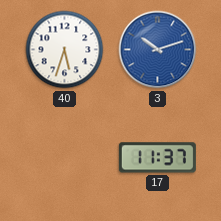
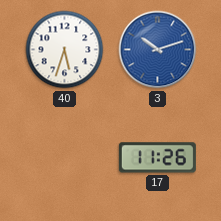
17: 11:37 -> 11:26 (157, 158)
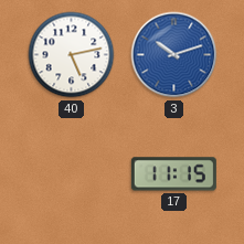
40: 5:33 -> 5:13 (72, 55)
17: 11:26 -> 11:15 (173, 174)
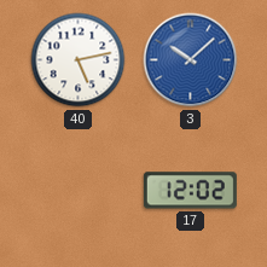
3: 10:12 -> 10:08 (191, 60)
17: 11:15 -> 12:02 (190, 191)
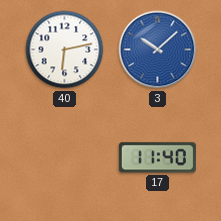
40: 5:13 -> 6:13 (65, 50)
17: 12:02 -> 11:40 (157, 158)
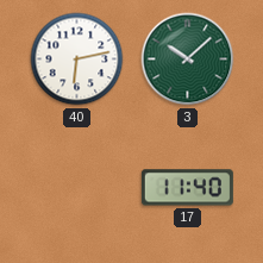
3 dial: blue -> green (188, 60)
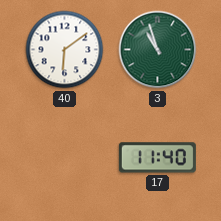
40: 6:13 -> 6:09 (65, 50)
3: 10:08 -> 10:57 (158, 50)
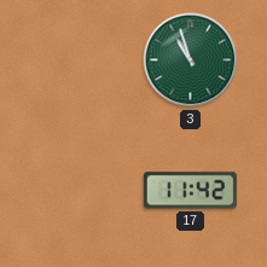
40: 6:09 -> none (65, 50)
17: 11:40 -> 11:42 (190, 191)
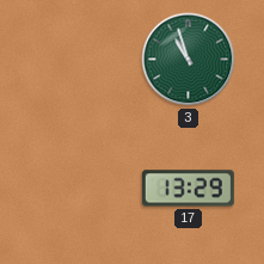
17: 11:42 -> 13:29 (188, 189)
